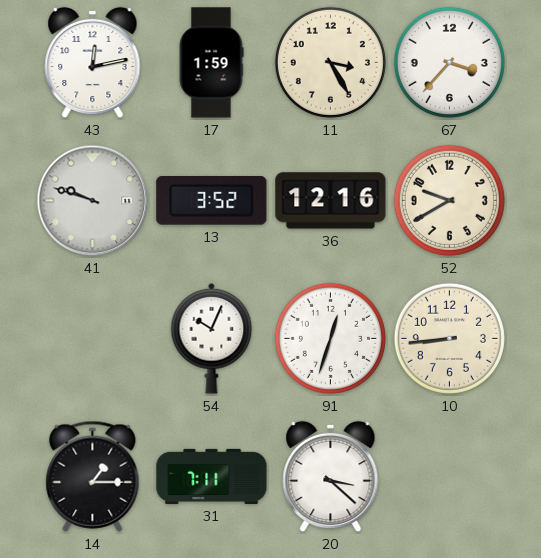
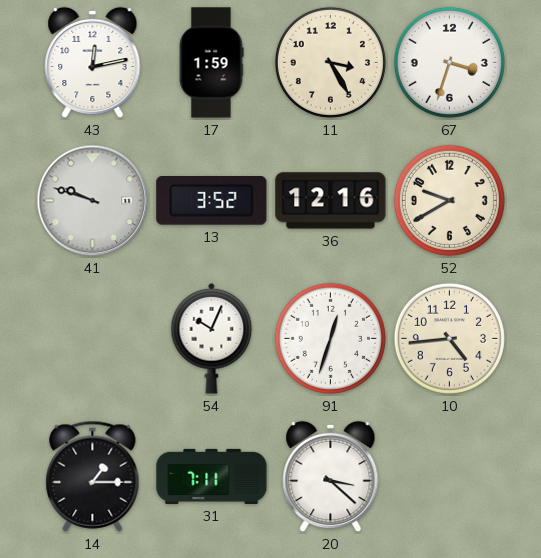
67: 3:37 -> 3:33 (449, 62)
10: 8:44 -> 4:44 (449, 338)
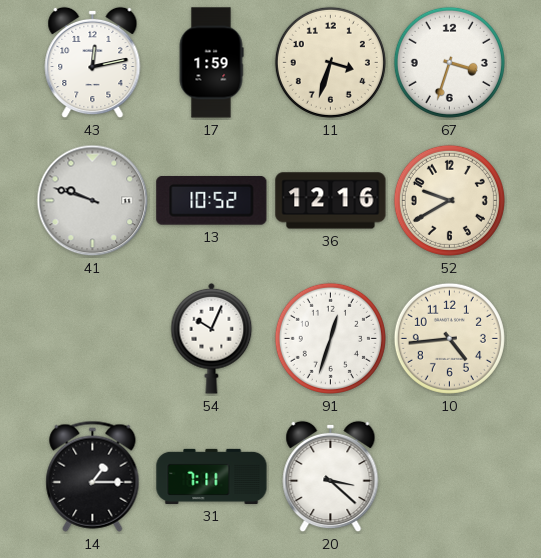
11: 3:25 -> 3:33 (330, 62)
13: 3:52 -> 10:52 (212, 201)
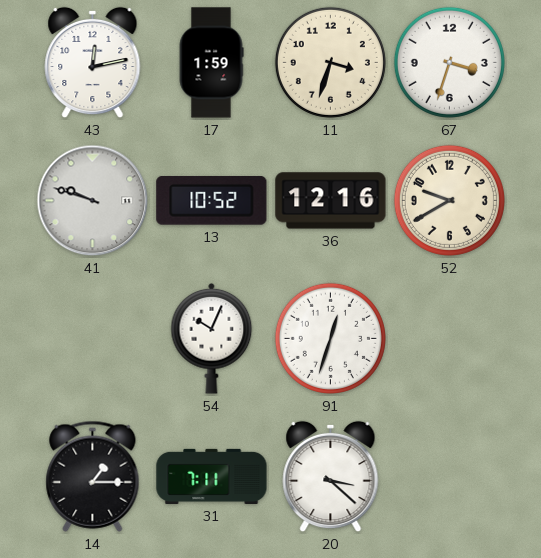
10: 4:44 -> none (449, 338)
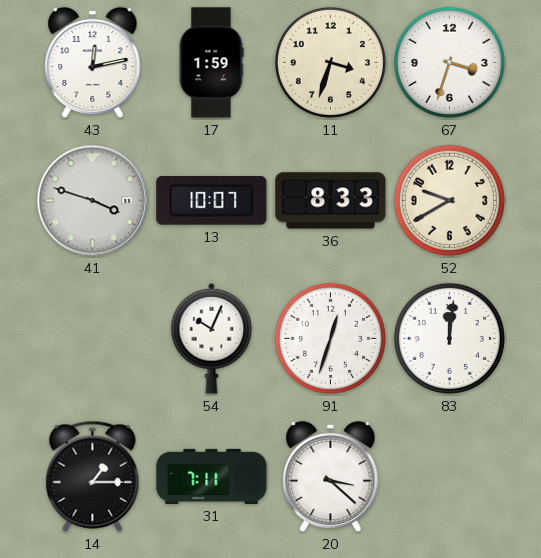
41: 9:48 -> 3:48 (93, 201)
13: 10:52 -> 10:07 (212, 201)
36: 12:16 -> 8:33 (331, 201)
83: none -> 12:01 (449, 338)
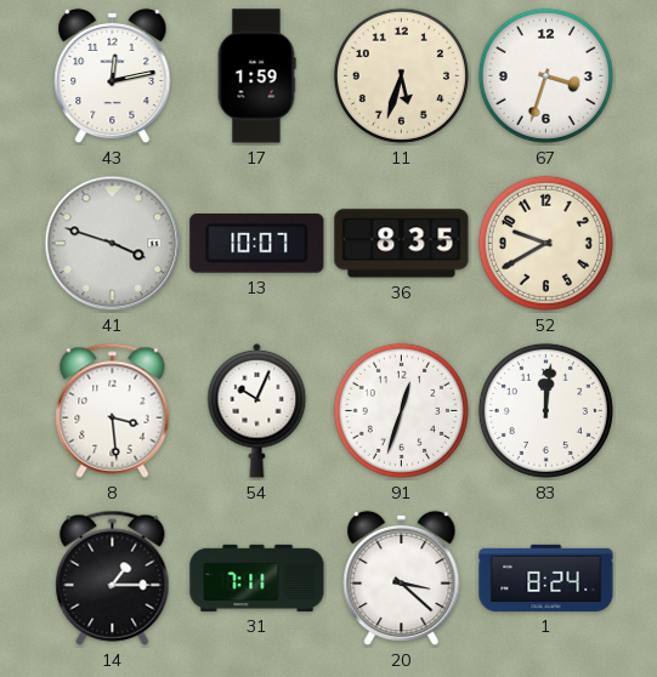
11: 3:33 -> 5:33 (401, 75)
36: 8:33 -> 8:35 (402, 244)
8: none -> 3:29 (113, 410)
1: none -> 8:24 (546, 578)
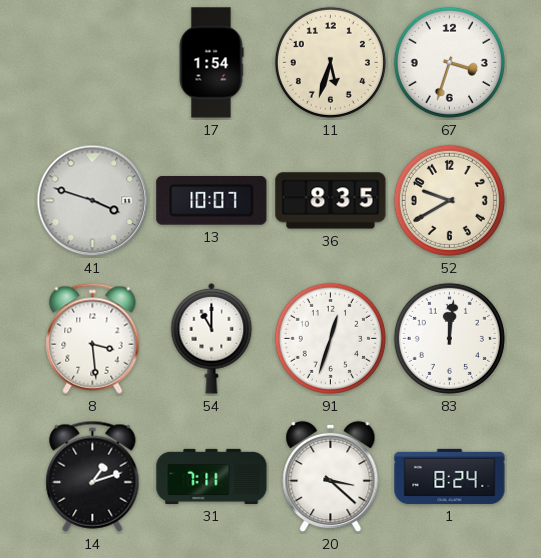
43: 12:13 -> none (113, 76)
17: 1:59 -> 1:54 (211, 63)
54: 10:04 -> 11:00 (212, 338)
14: 1:15 -> 1:12 (93, 476)
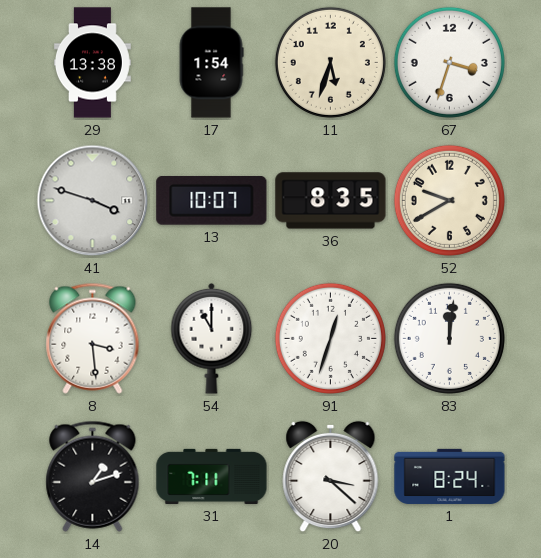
29: none -> 13:38 (92, 63)
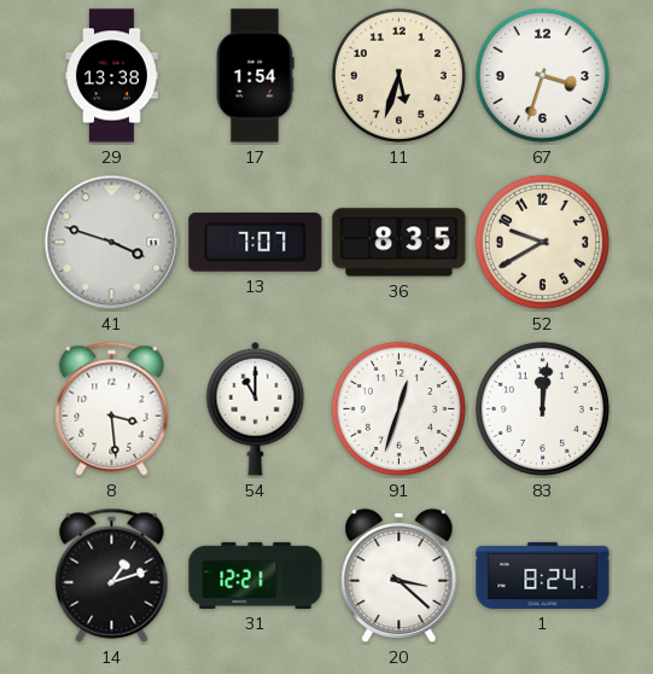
13: 10:07 -> 7:07 (256, 243)
31: 7:11 -> 12:21 (256, 575)
